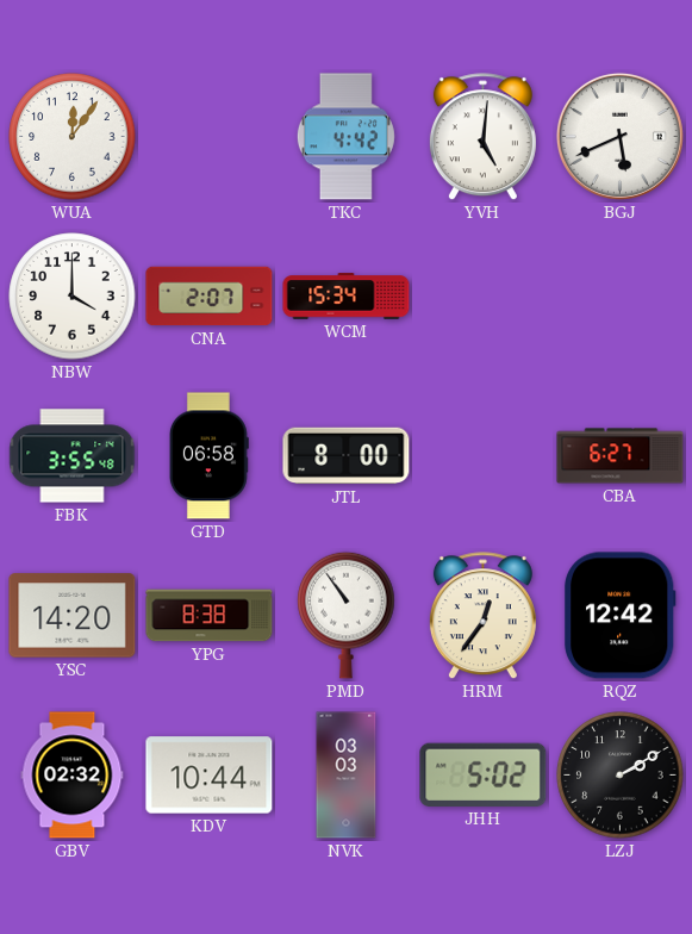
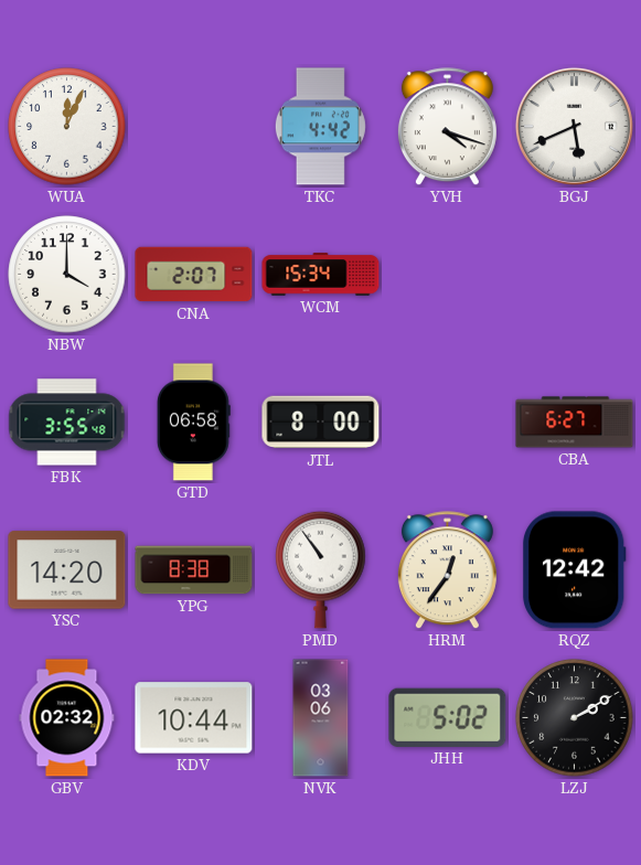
WUA: 12:06 -> 12:04 (67, 127)
YVH: 5:01 -> 4:18 (447, 127)
NVK: 03:03 -> 03:06 (321, 718)
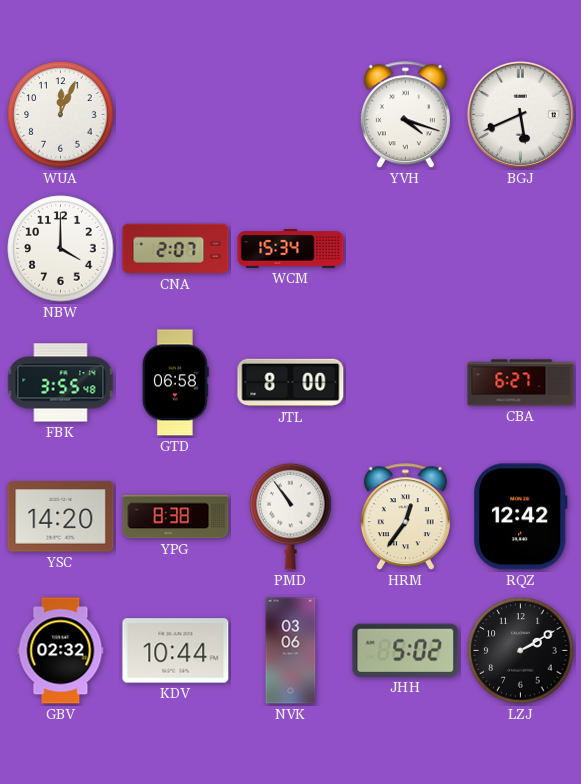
TKC: 4:42 -> none (320, 127)
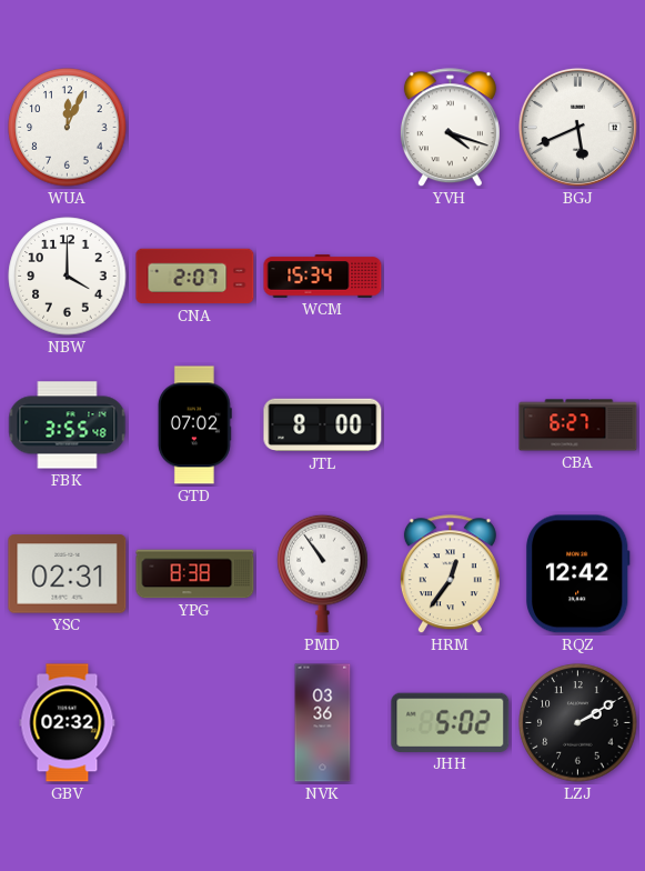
GTD: 06:58 -> 07:02 (194, 426)
YSC: 14:20 -> 02:31 (68, 574)
KDV: 10:44 -> none (176, 651)
NVK: 03:06 -> 03:36 (323, 723)
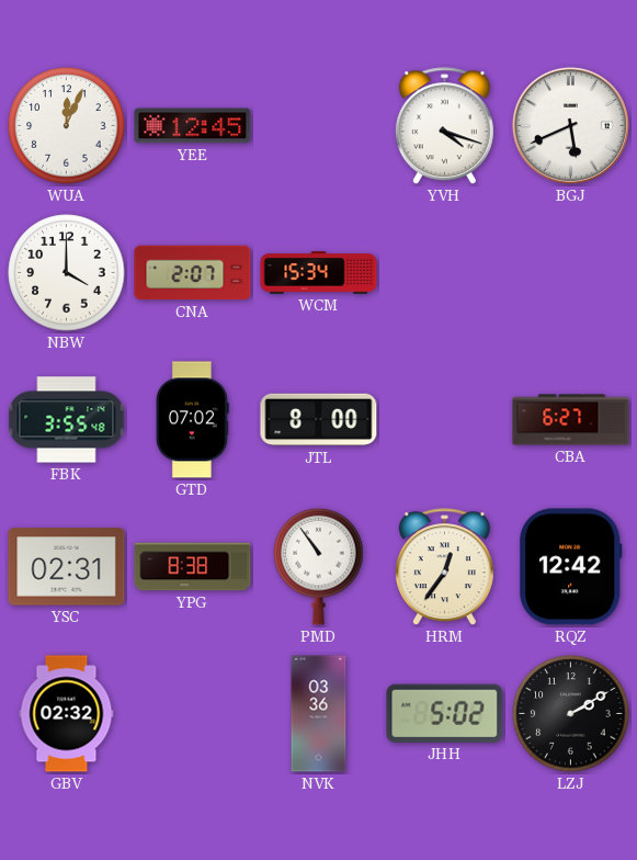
YEE: none -> 12:45 (193, 126)
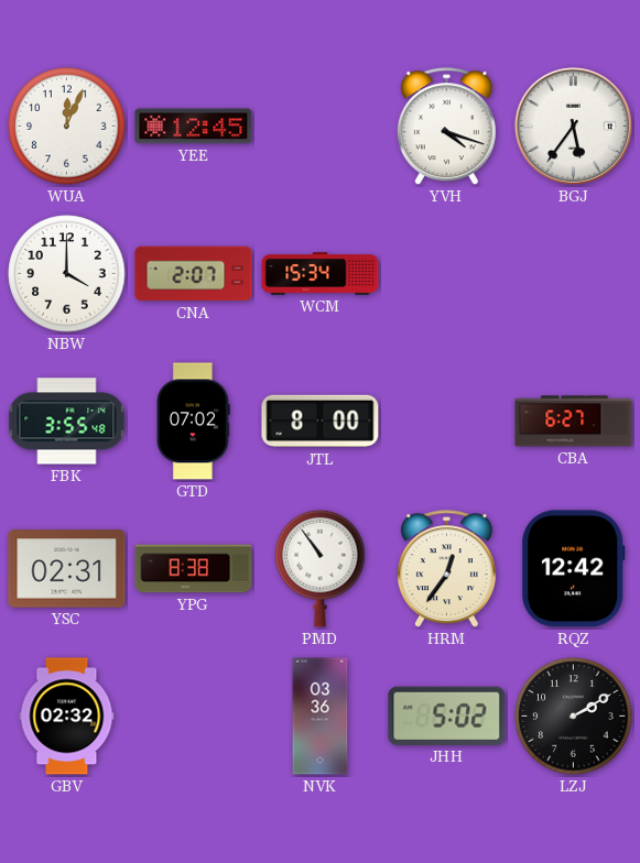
BGJ: 5:41 -> 5:36 (573, 125)
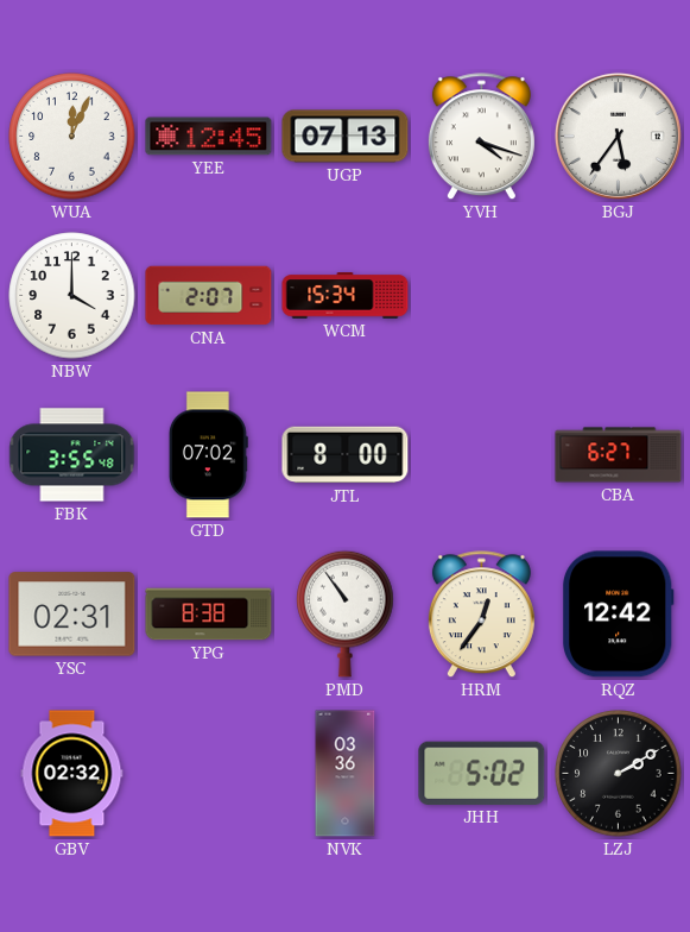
UGP: none -> 07:13 (346, 137)
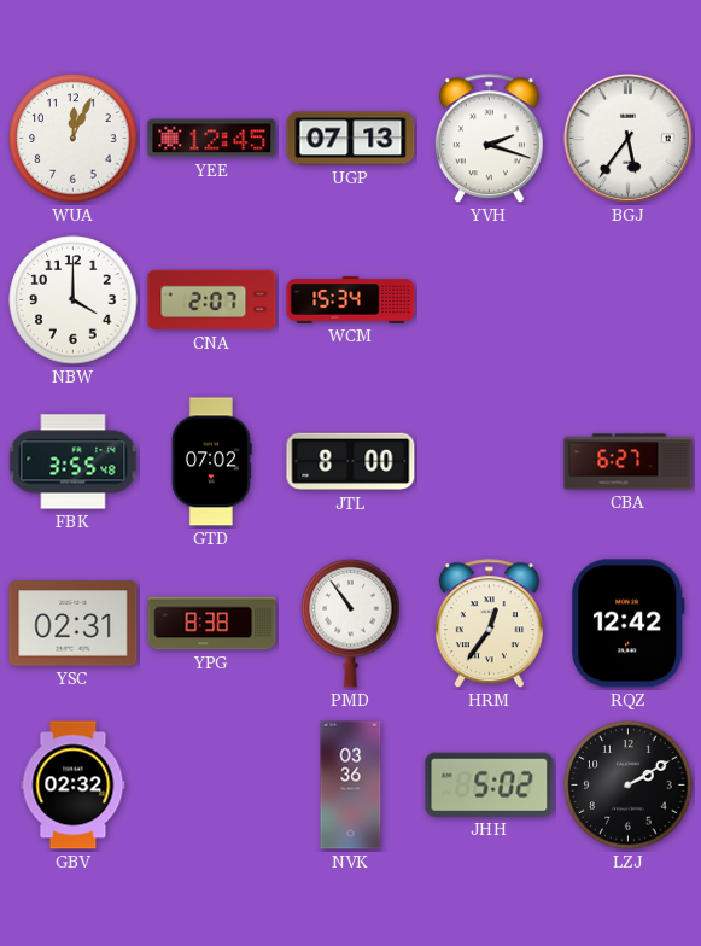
YVH: 4:18 -> 2:18 (489, 139)
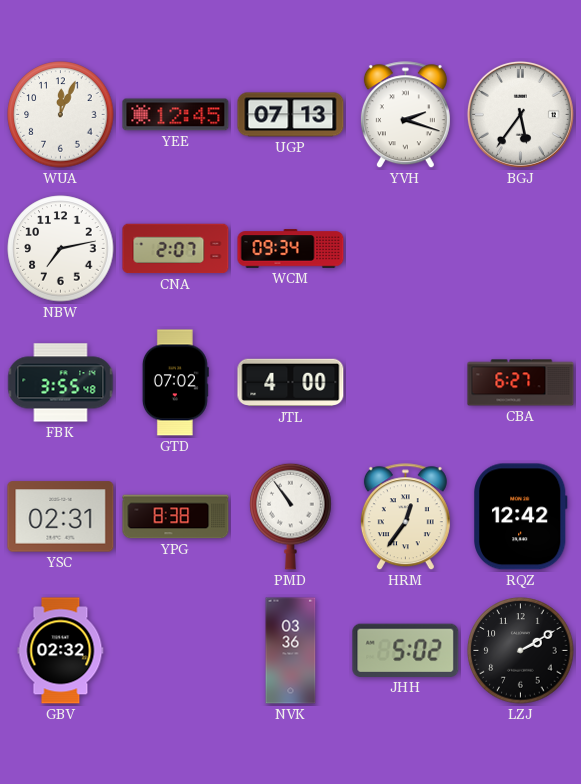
NBW: 4:00 -> 7:13 (61, 249)
WCM: 15:34 -> 09:34 (291, 249)
JTL: 8:00 -> 4:00 (291, 383)
